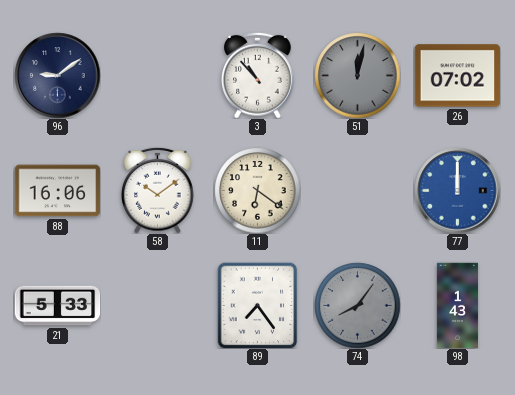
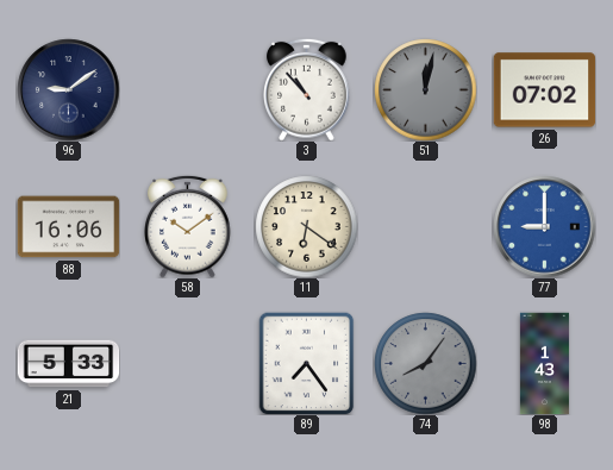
77: 12:00 -> 9:00 (544, 226)
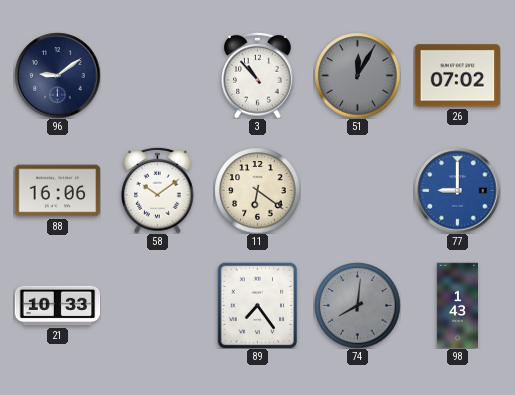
51: 12:02 -> 12:05 (357, 75)
21: 5:33 -> 10:33 (57, 306)
74: 8:06 -> 8:01 (357, 305)
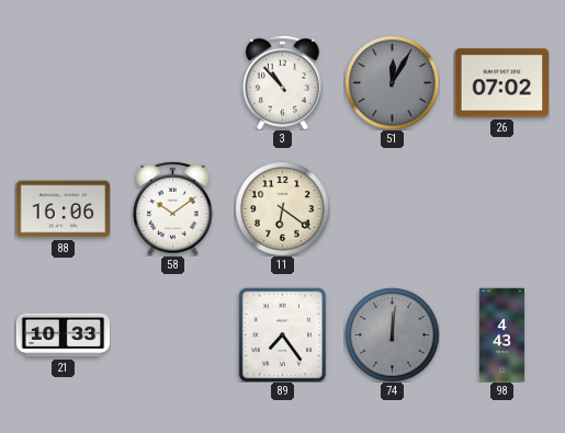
96: 9:09 -> none (57, 75)
77: 9:00 -> none (457, 190)
74: 8:01 -> 12:01 (392, 334)
98: 1:43 -> 4:43 (501, 334)
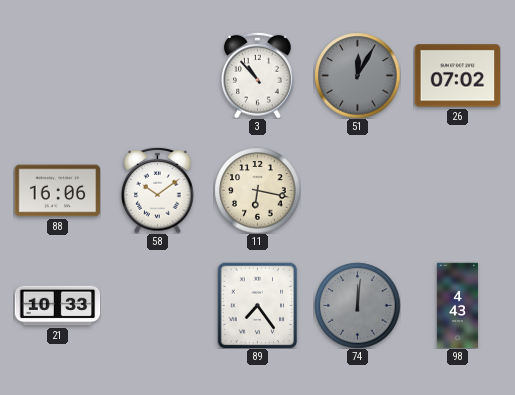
11: 6:21 -> 6:17 (257, 190)
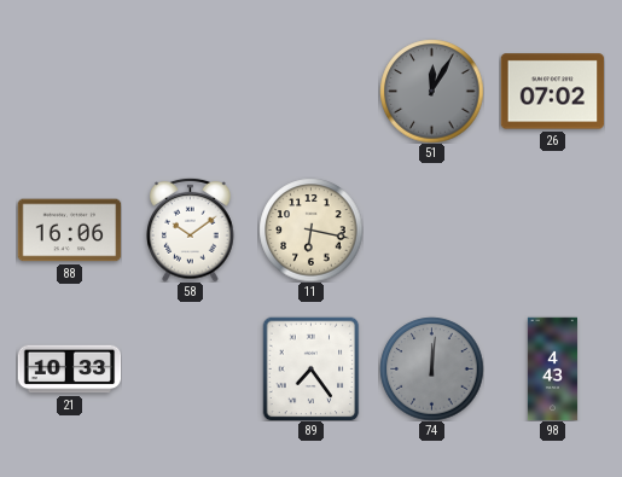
3: 10:53 -> none (258, 75)
